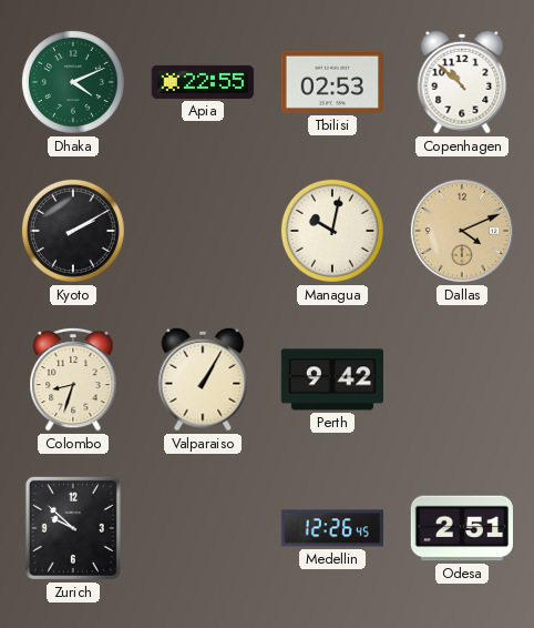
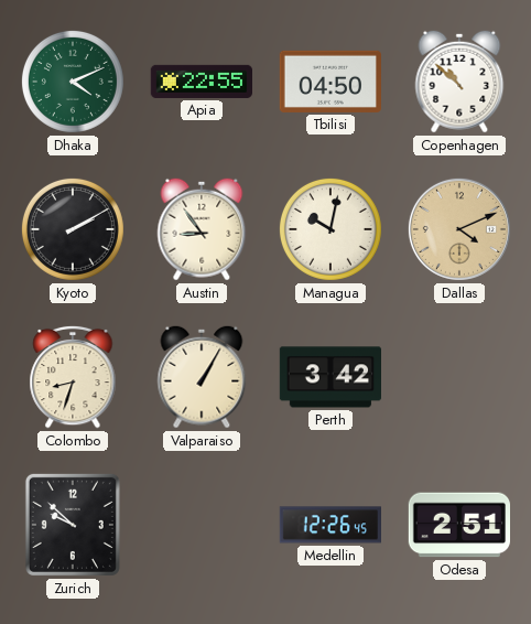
Tbilisi: 02:53 -> 04:50 (329, 82)
Austin: none -> 8:54 (202, 229)
Perth: 9:42 -> 3:42 (329, 377)
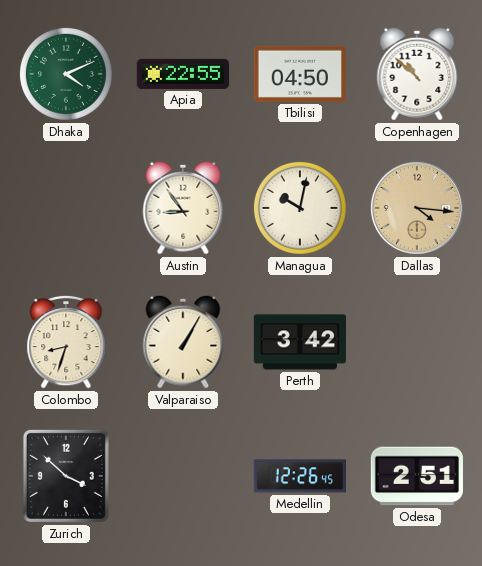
Kyoto: 2:10 -> none (73, 229)
Dallas: 4:11 -> 4:16 (417, 208)
Zurich: 9:52 -> 3:52 (66, 476)
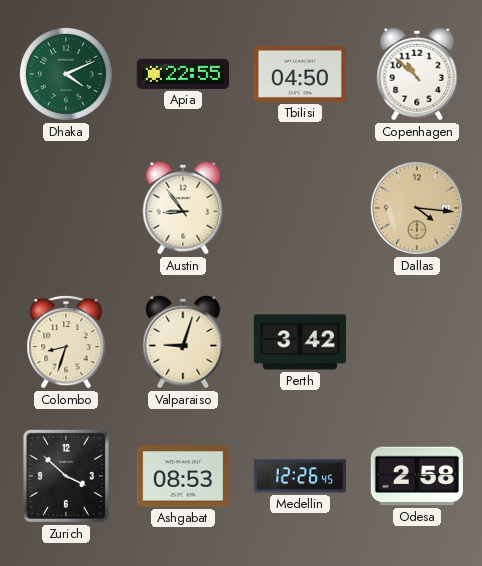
Managua: 10:02 -> none (300, 208)
Valparaiso: 1:05 -> 9:03 (183, 342)
Ashgabat: none -> 08:53 (182, 476)
Odesa: 2:51 -> 2:58 (416, 476)
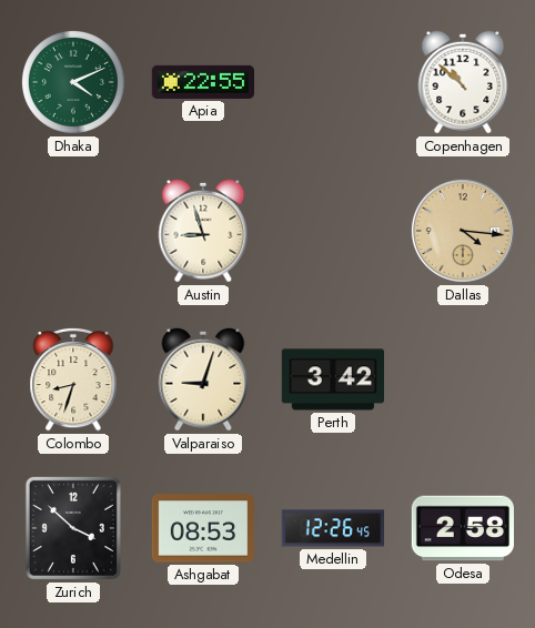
Tbilisi: 04:50 -> none (299, 74)
Austin: 8:54 -> 8:57 (203, 231)
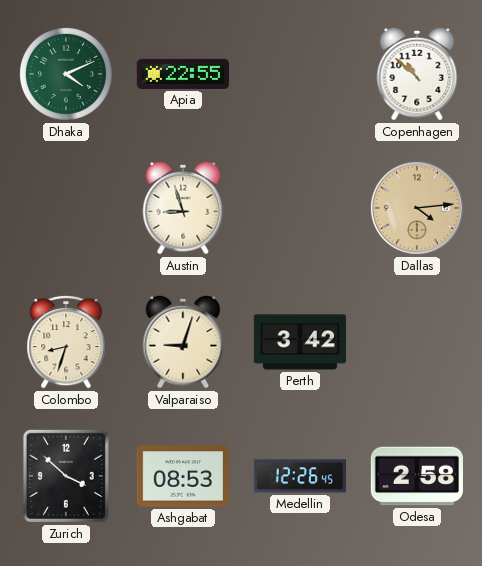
Dallas: 4:16 -> 4:14 (417, 208)
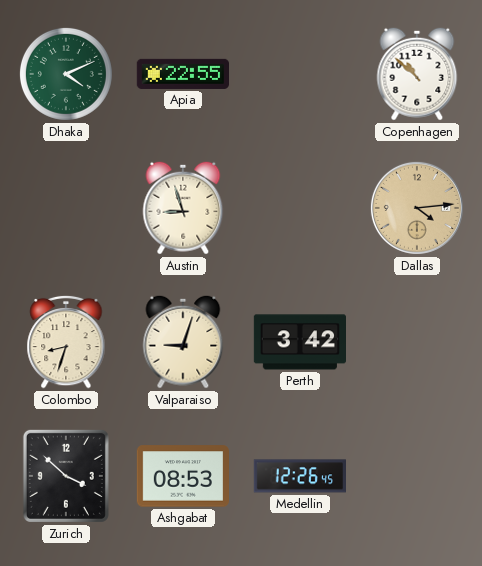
Odesa: 2:58 -> none (416, 476)
